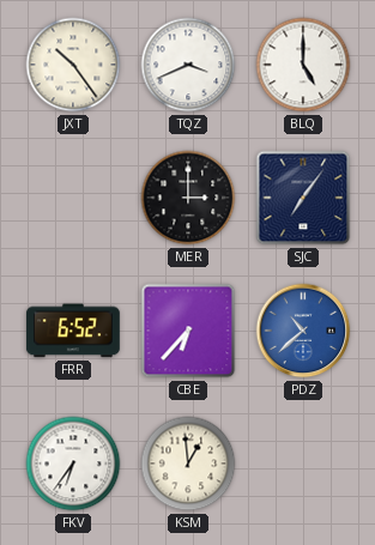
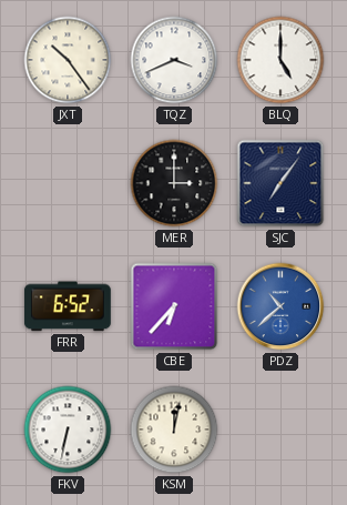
FKV: 6:36 -> 6:32 (68, 430)
KSM: 12:59 -> 12:02 (174, 430)
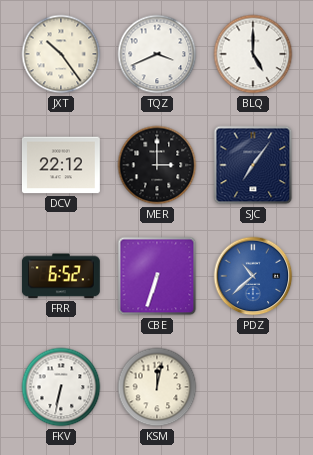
DCV: none -> 22:12 (61, 165)
CBE: 6:37 -> 6:33 (157, 276)
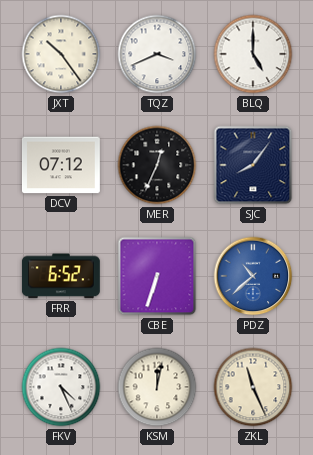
DCV: 22:12 -> 07:12 (61, 165)
MER: 3:00 -> 12:34 (157, 165)
SJC: 7:06 -> 8:06 (253, 165)
FKV: 6:32 -> 4:26 (61, 387)
ZKL: none -> 11:26 (253, 387)
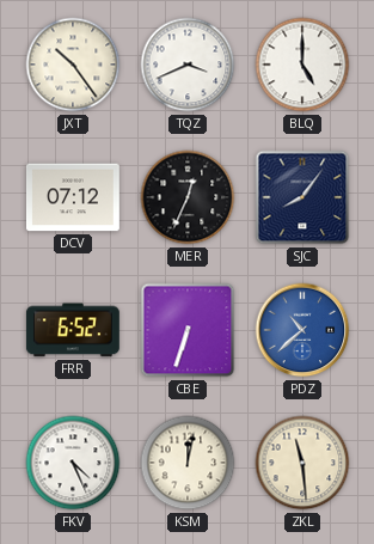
ZKL: 11:26 -> 11:29 (302, 463)
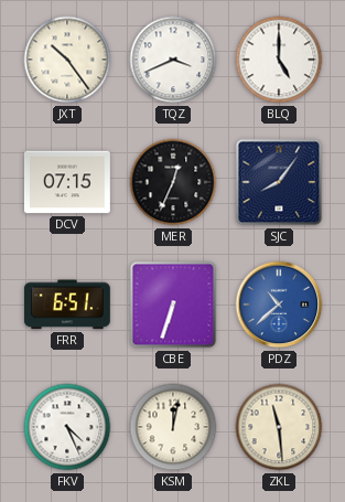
DCV: 07:12 -> 07:15 (67, 182)
FRR: 6:52 -> 6:51 (67, 305)
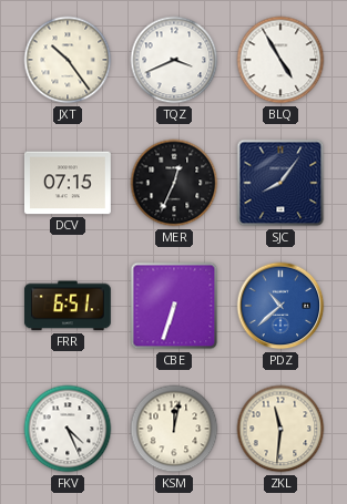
BLQ: 5:00 -> 4:55 (280, 60)
ZKL: 11:29 -> 11:31 (280, 429)
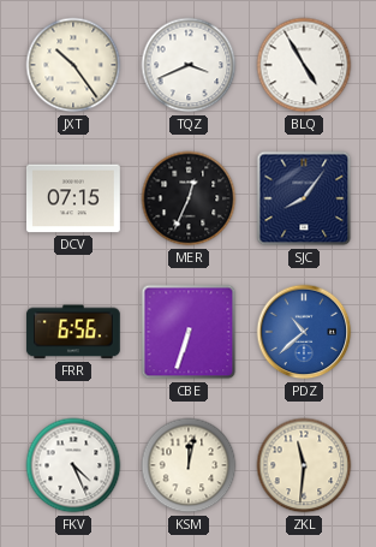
FRR: 6:51 -> 6:56 (73, 332)
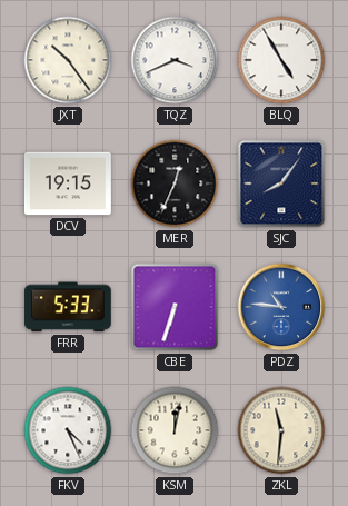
DCV: 07:15 -> 19:15 (68, 183)
FRR: 6:56 -> 5:33 (68, 307)
PDZ: 10:38 -> 10:46 (281, 307)
